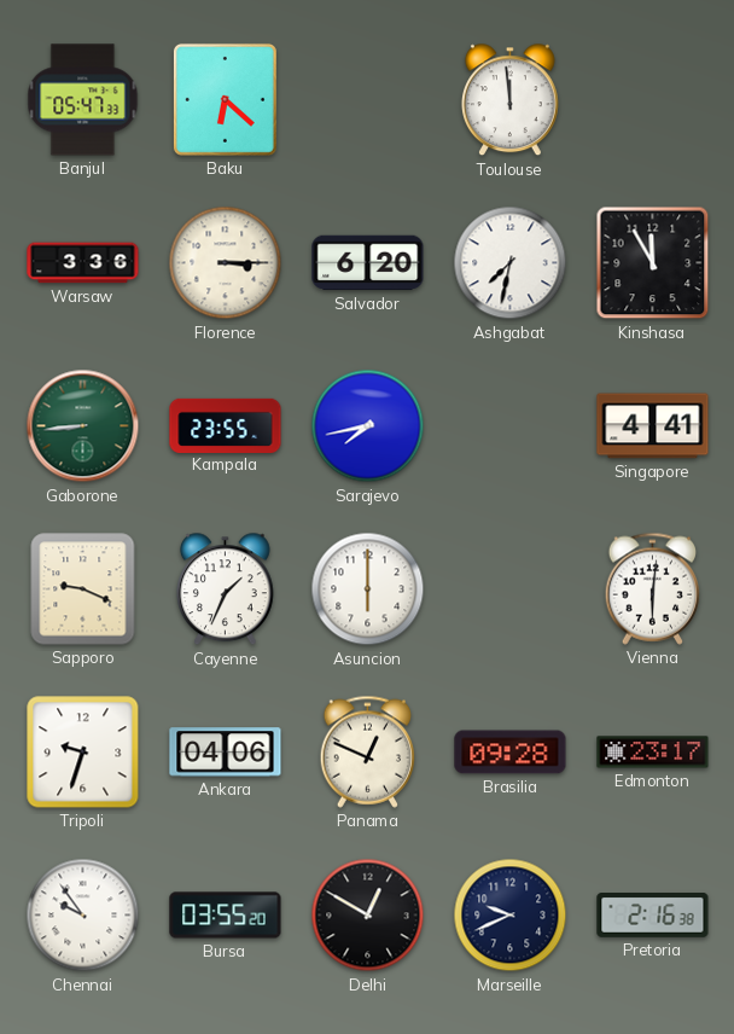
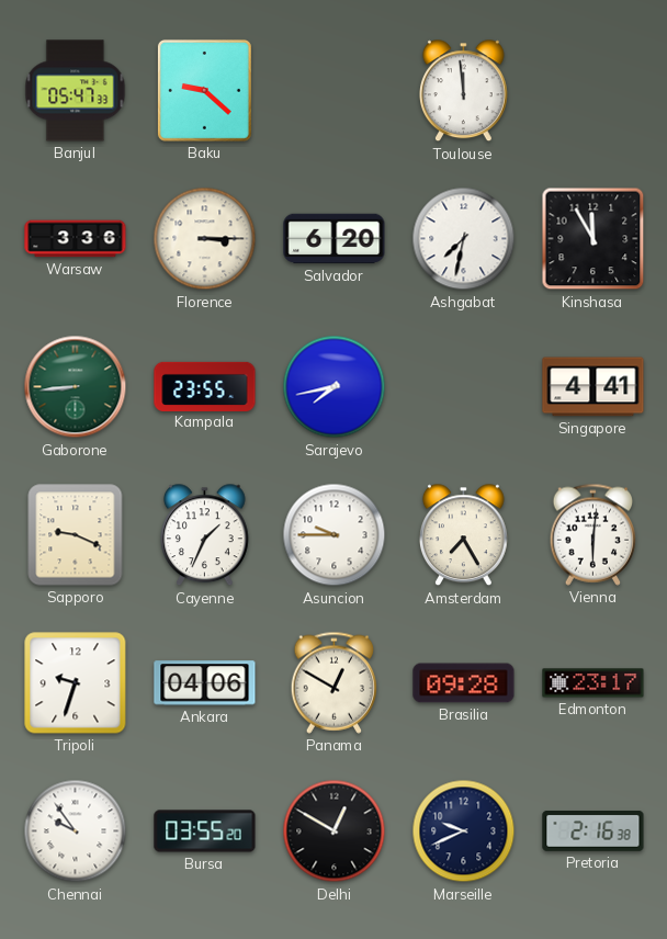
Baku: 6:22 -> 9:22 (204, 90)
Asuncion: 6:00 -> 9:45 (335, 535)
Amsterdam: none -> 7:25 (463, 535)
Panama: 12:49 -> 12:50 (335, 682)
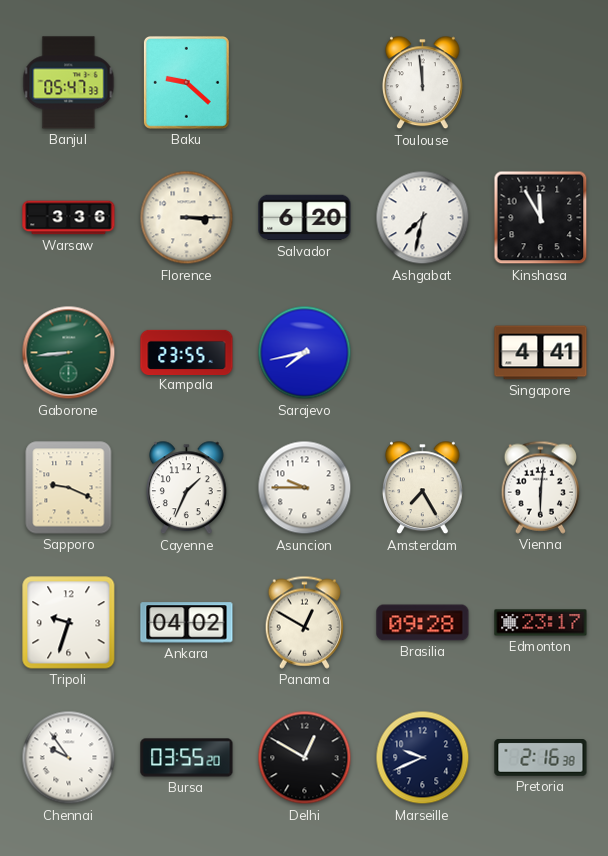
Ankara: 04:06 -> 04:02 (187, 623)
